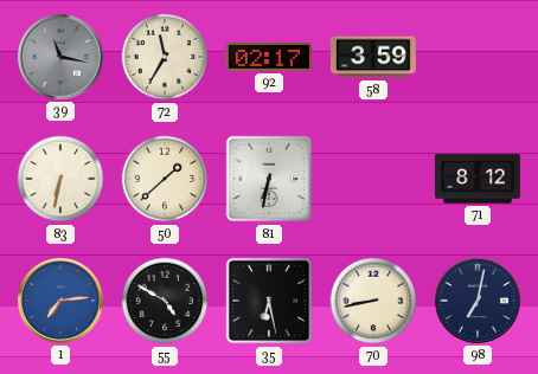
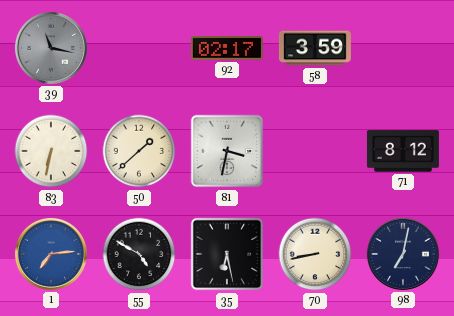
72: 11:35 -> none (165, 57)
81: 6:32 -> 3:32 (227, 151)
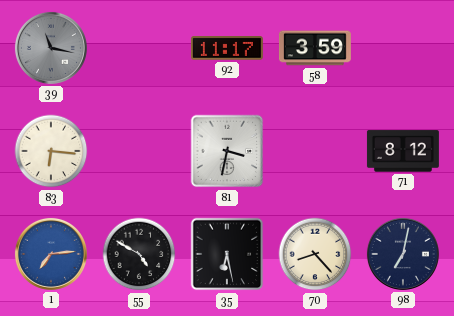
92: 02:17 -> 11:17 (227, 48)
83: 6:32 -> 6:16 (51, 151)
50: 1:38 -> none (139, 151)
70: 8:43 -> 8:23 (315, 254)
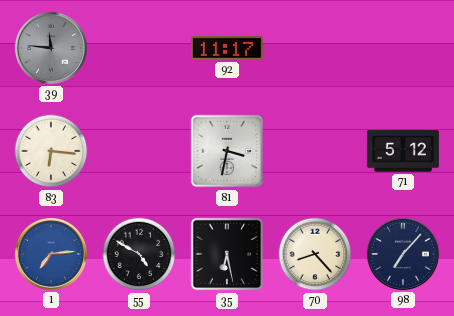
39: 11:17 -> 11:46 (51, 48)
58: 3:59 -> none (315, 48)
71: 8:12 -> 5:12 (403, 151)
98: 7:02 -> 7:07 (403, 254)
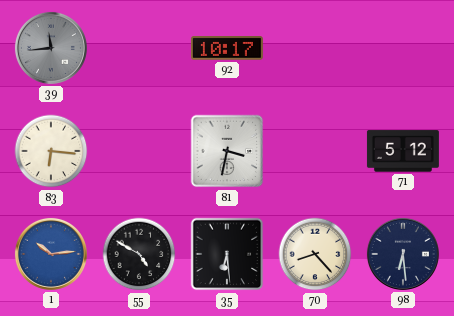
39: 11:46 -> 11:44 (51, 48)
92: 11:17 -> 10:17 (227, 48)
1: 7:14 -> 10:14 (51, 254)
35: 6:28 -> 6:29 (227, 254)
98: 7:07 -> 6:29 (403, 254)
